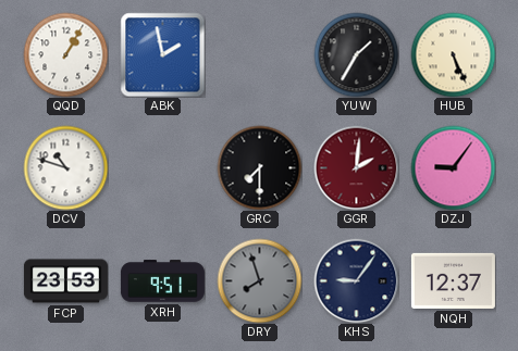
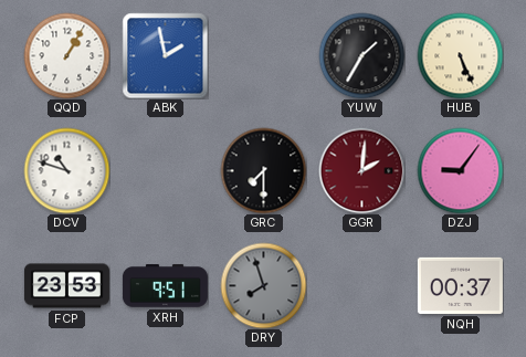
KHS: 9:06 -> none (356, 280)
NQH: 12:37 -> 00:37 (460, 285)
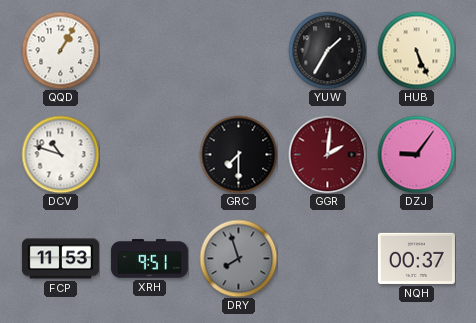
ABK: 1:58 -> none (165, 55)
FCP: 23:53 -> 11:53 (60, 259)
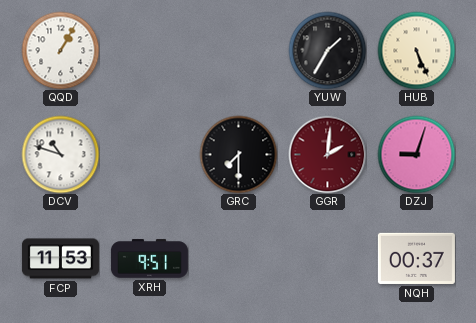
DZJ: 9:06 -> 9:03 (416, 154)
DRY: 7:57 -> none (238, 258)
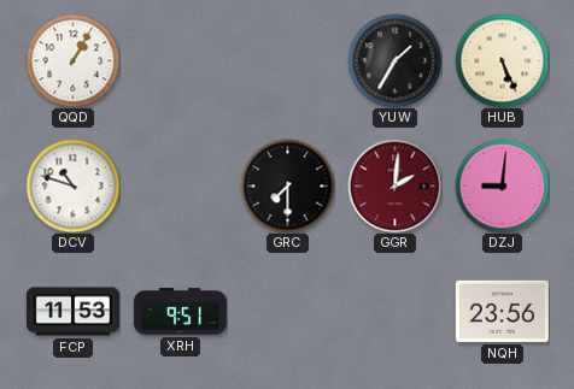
DZJ: 9:03 -> 9:01 (502, 185)
NQH: 00:37 -> 23:56 (502, 311)
